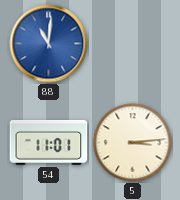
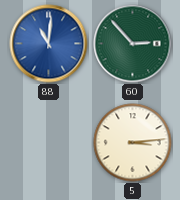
60: none -> 2:53 (133, 44)
54: 11:01 -> none (49, 142)
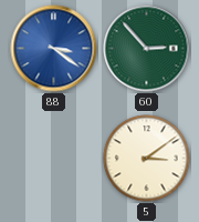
88: 11:01 -> 3:21 (54, 49)
5: 3:14 -> 3:09 (147, 159)
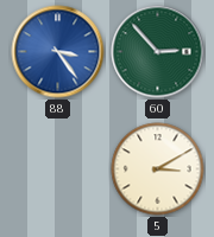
88: 3:21 -> 3:24 (58, 52)
5: 3:09 -> 3:10 (158, 169)
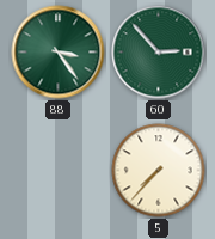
88 dial: blue -> green (59, 53)
5: 3:10 -> 7:37 (159, 171)
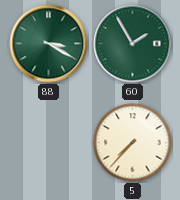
88: 3:24 -> 3:20 (49, 44)
60: 2:53 -> 1:55 (133, 44)
